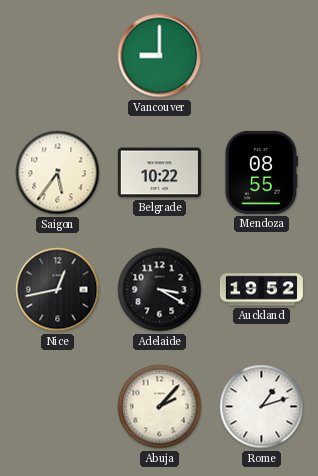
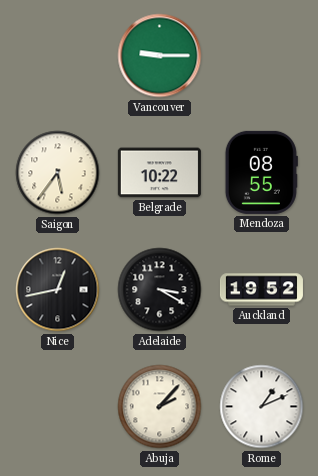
Vancouver: 9:00 -> 9:15 (160, 56)
Rome: 1:12 -> 1:11 (262, 407)
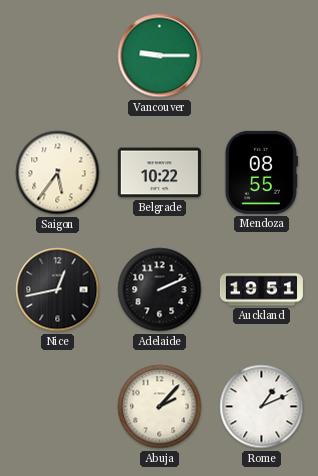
Adelaide: 3:20 -> 2:11 (160, 290)
Auckland: 19:52 -> 19:51 (261, 290)
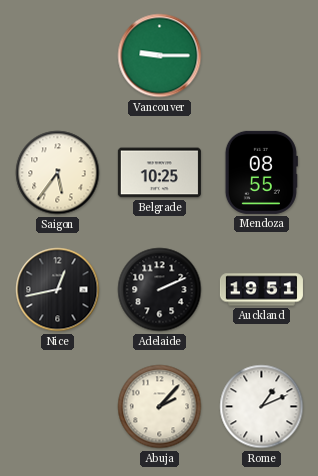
Belgrade: 10:22 -> 10:25 (159, 173)
